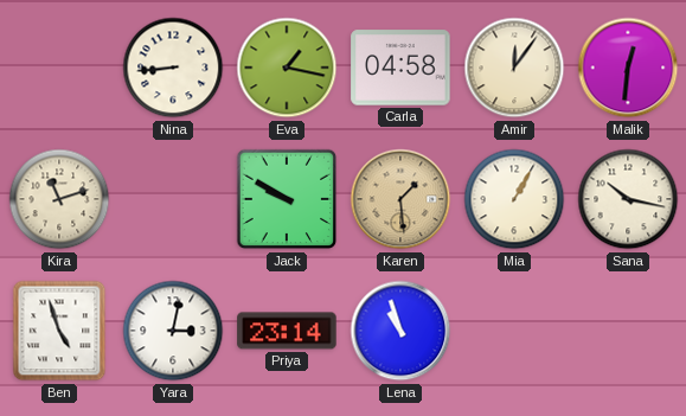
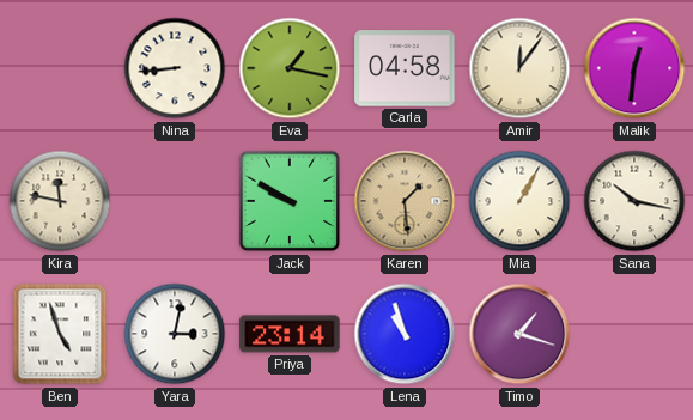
Kira: 11:12 -> 11:47 (60, 201)
Timo: none -> 1:18 (519, 334)
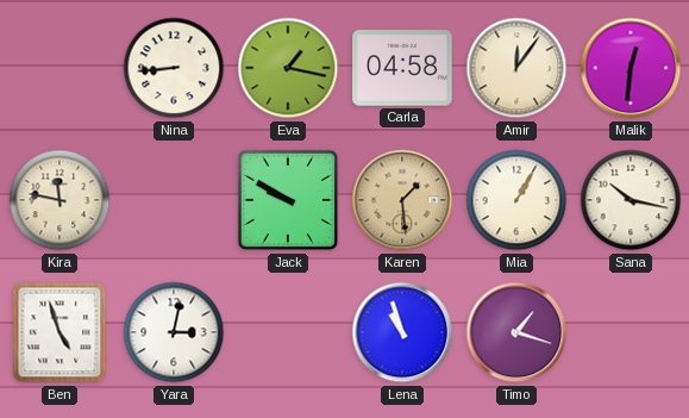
Priya: 23:14 -> none (290, 334)
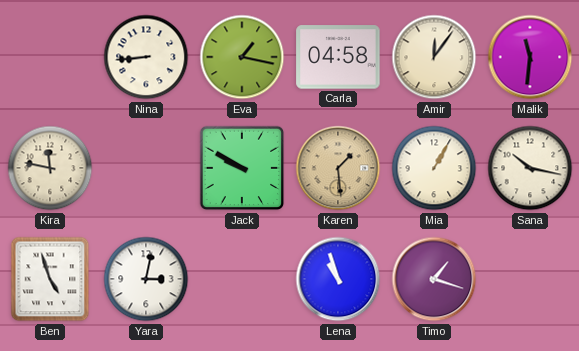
Malik: 12:31 -> 11:31 (530, 57)
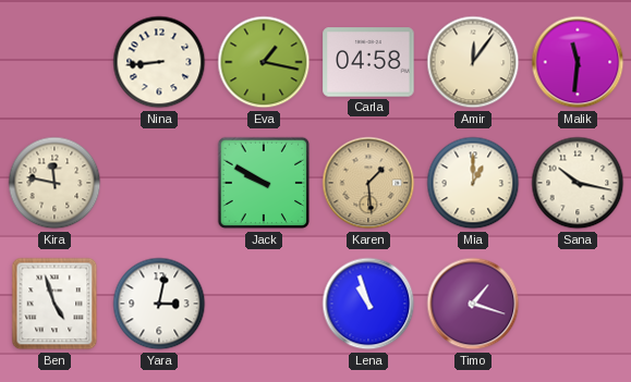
Mia: 1:05 -> 1:00 (473, 183)
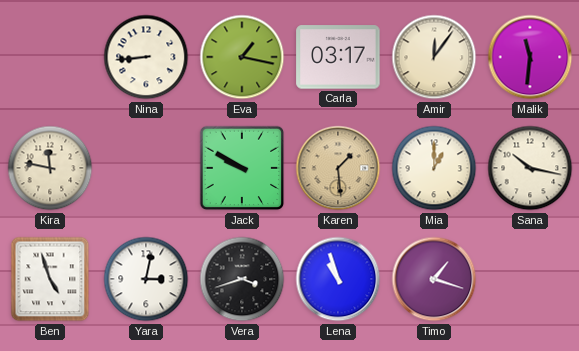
Carla: 04:58 -> 03:17 (338, 57)
Vera: none -> 3:42 (242, 279)
